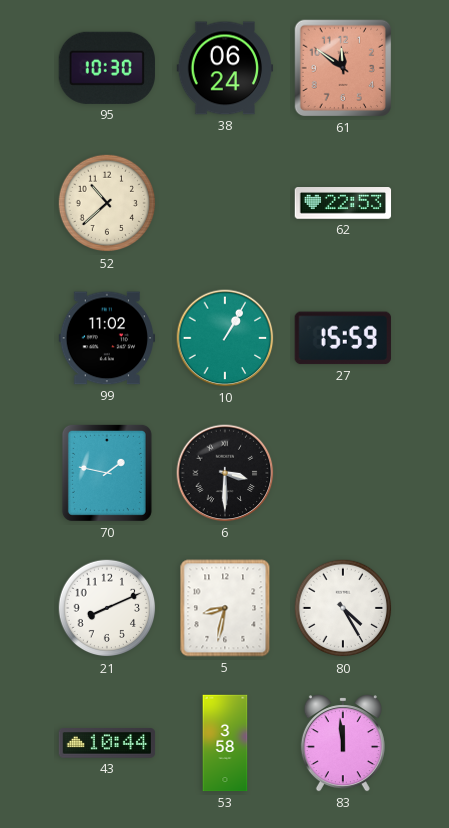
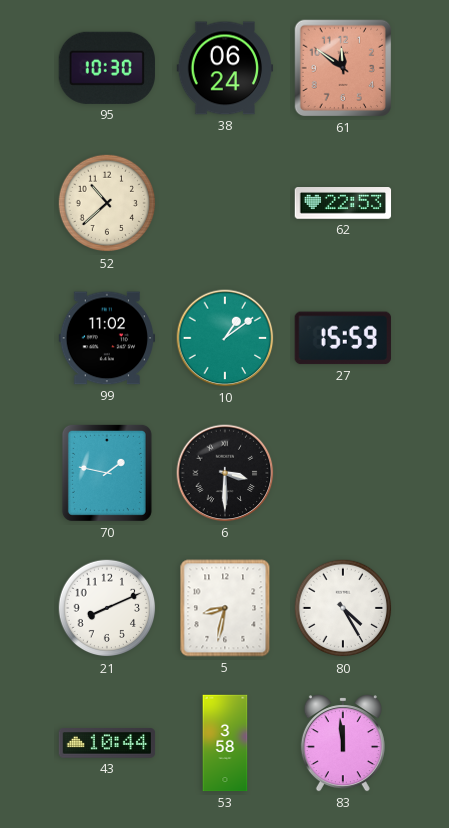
10: 1:05 -> 1:09 (225, 338)
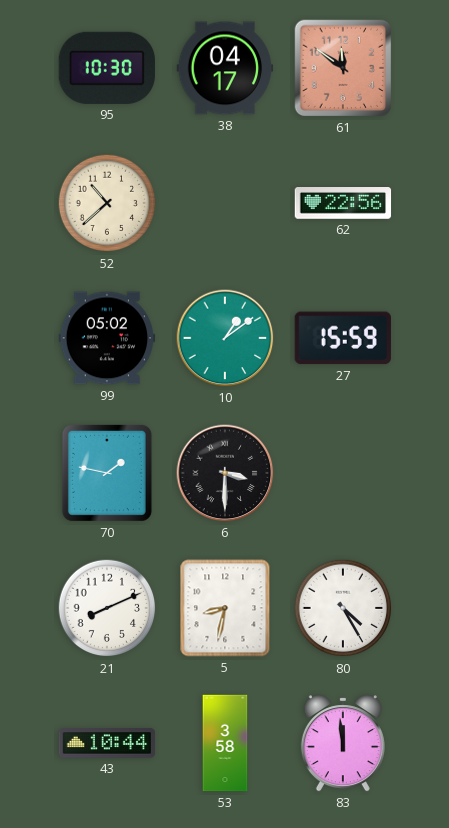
38: 06:24 -> 04:17 (225, 68)
62: 22:53 -> 22:56 (343, 204)
99: 11:02 -> 05:02 (107, 338)
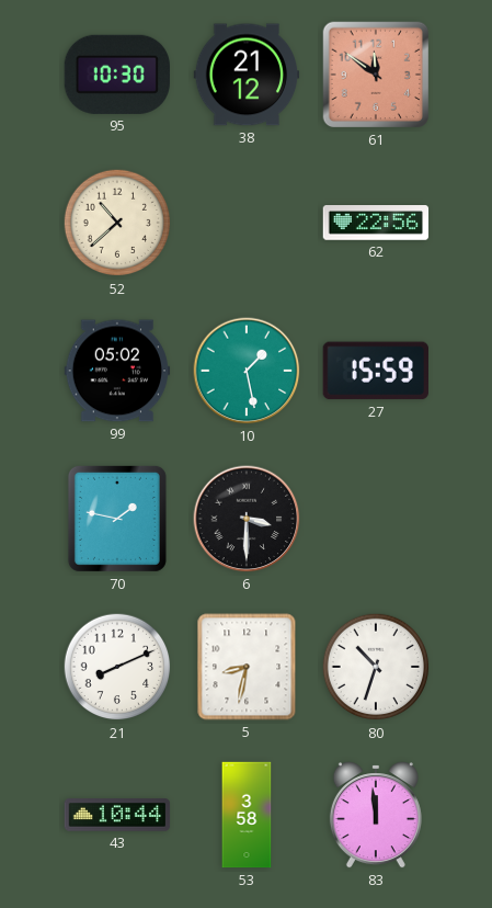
38: 04:17 -> 21:12 (247, 75)
10: 1:09 -> 1:28 (247, 371)
80: 4:25 -> 10:33 (376, 667)
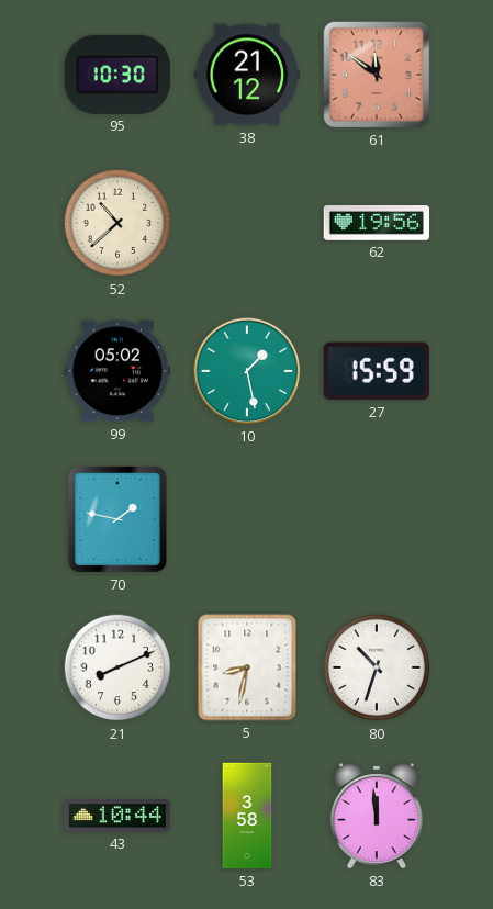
62: 22:56 -> 19:56 (377, 224)
6: 3:30 -> none (247, 519)
